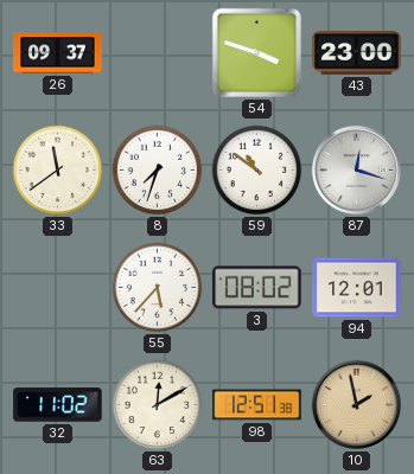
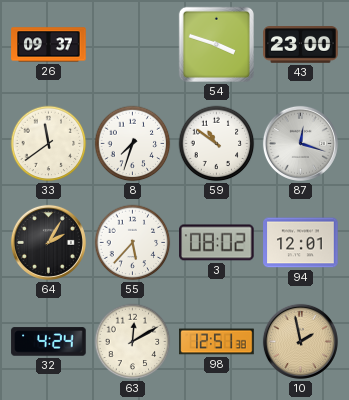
64: none -> 2:05 (48, 242)
32: 11:02 -> 4:24 (49, 342)
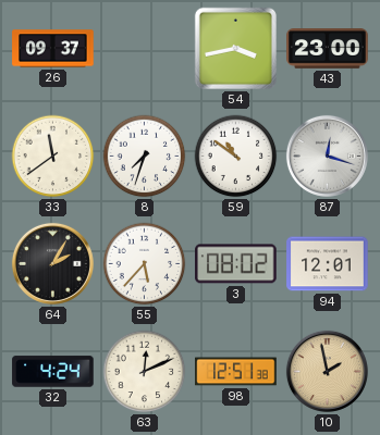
54: 3:48 -> 3:43 (235, 48)
63: 12:10 -> 12:11 (145, 372)
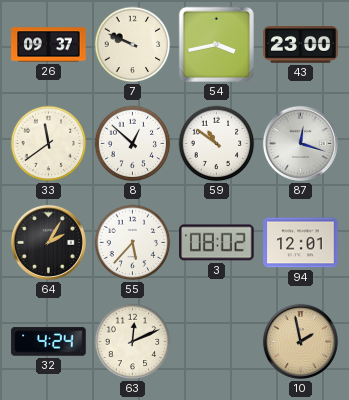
7: none -> 9:49 (133, 45)
8: 7:33 -> 12:52 (133, 144)
98: 12:51 -> none (236, 372)
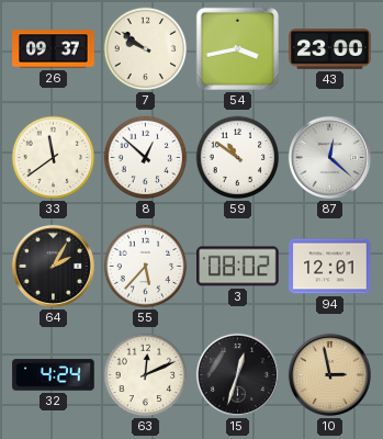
7: 9:49 -> 9:51 (146, 49)
87: 12:18 -> 12:22 (329, 157)
15: none -> 12:33 (237, 374)
10: 1:58 -> 2:58 (329, 374)
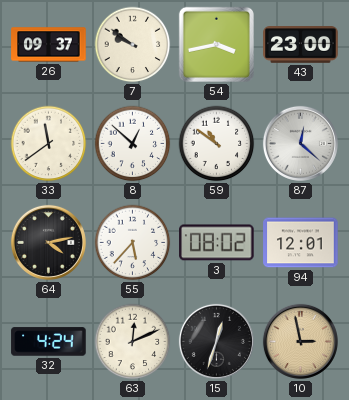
64: 2:05 -> 4:13 (48, 242)
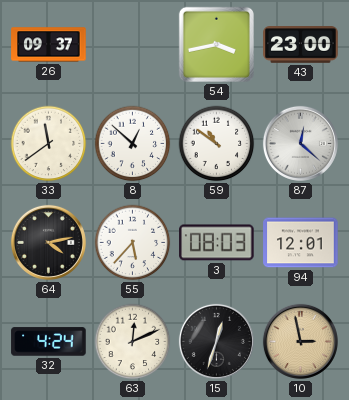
7: 9:51 -> none (133, 45)
3: 08:02 -> 08:03 (217, 243)
